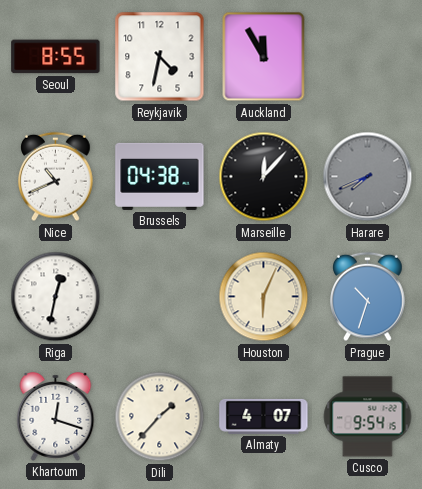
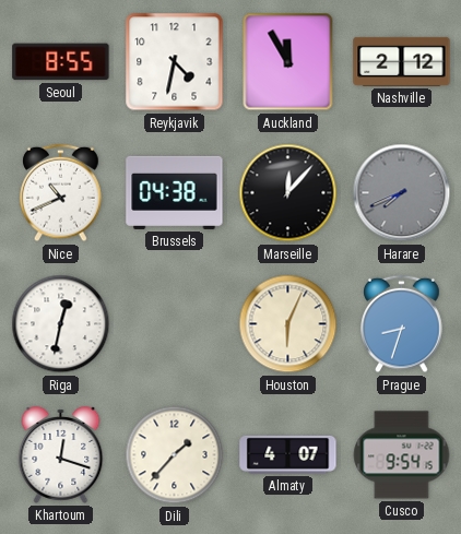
Nashville: none -> 2:12 (402, 61)
Prague: 10:33 -> 8:33 (402, 324)
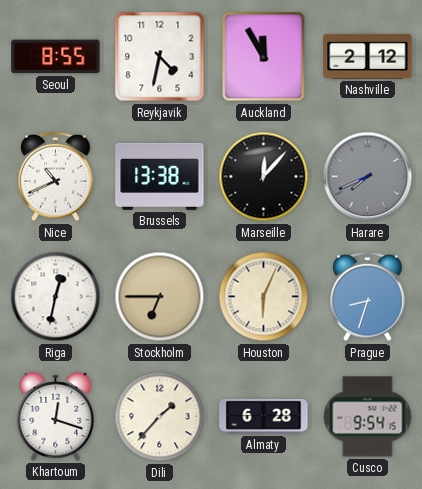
Brussels: 04:38 -> 13:38 (160, 176)
Stockholm: none -> 6:45 (160, 297)
Almaty: 4:07 -> 6:28 (264, 416)
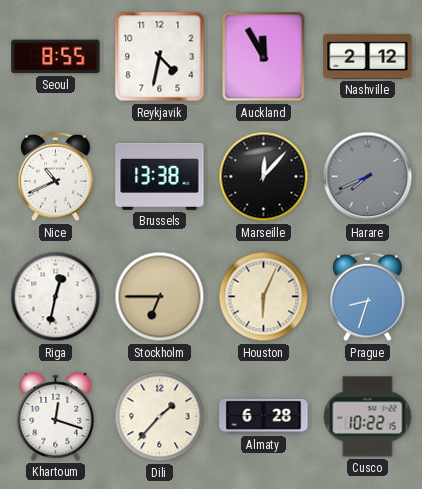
Cusco: 9:54 -> 10:22 (368, 417)
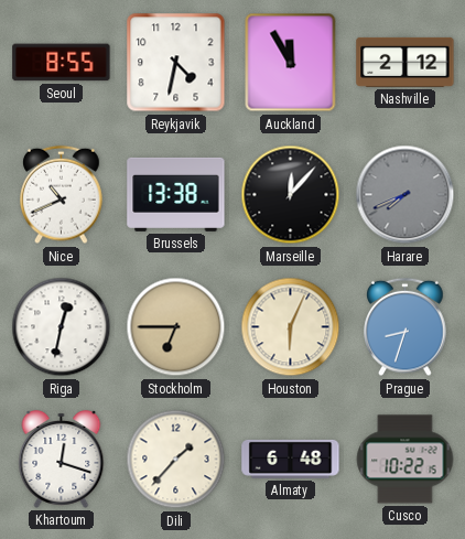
Almaty: 6:28 -> 6:48 (291, 459)
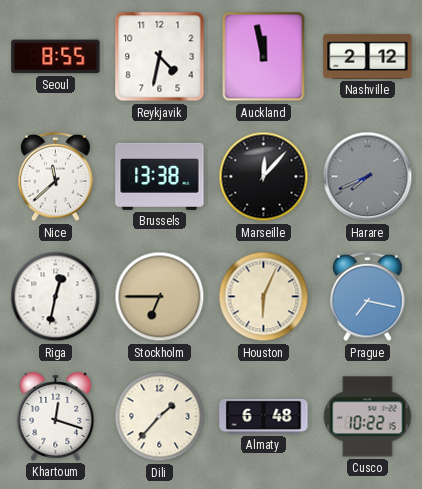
Auckland: 11:55 -> 11:58 (264, 57)
Nice: 10:41 -> 11:38 (56, 177)
Prague: 8:33 -> 7:17 (368, 297)
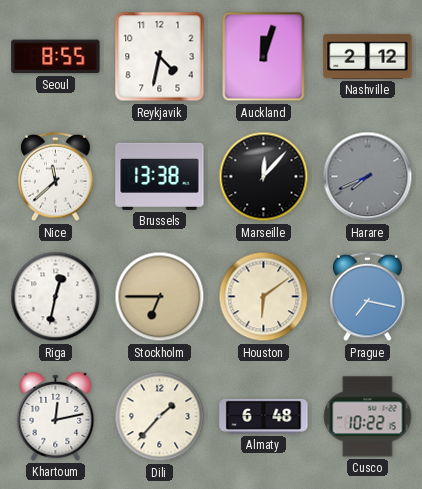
Auckland: 11:58 -> 12:03 (264, 57)
Houston: 6:04 -> 6:09 (264, 297)
Khartoum: 12:18 -> 12:13 (56, 416)
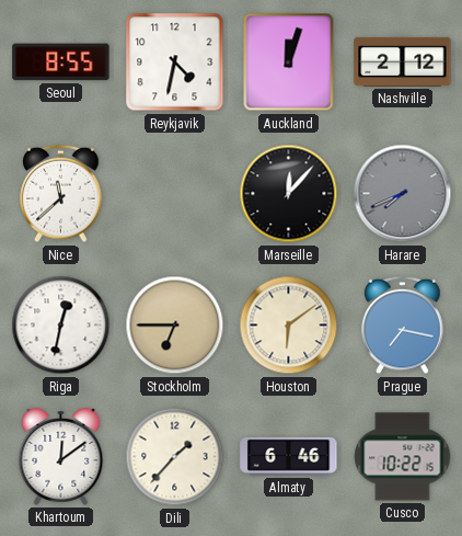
Brussels: 13:38 -> none (160, 176)
Khartoum: 12:13 -> 12:09 (61, 456)
Almaty: 6:48 -> 6:46 (289, 456)
